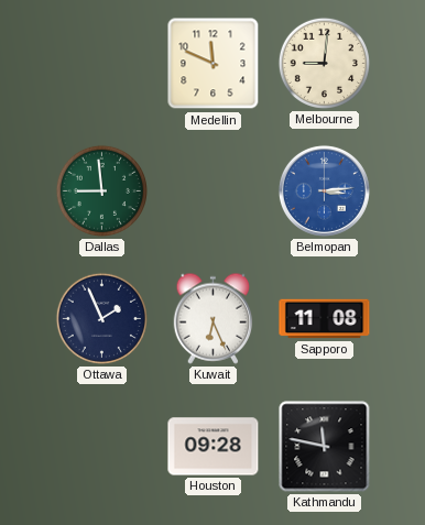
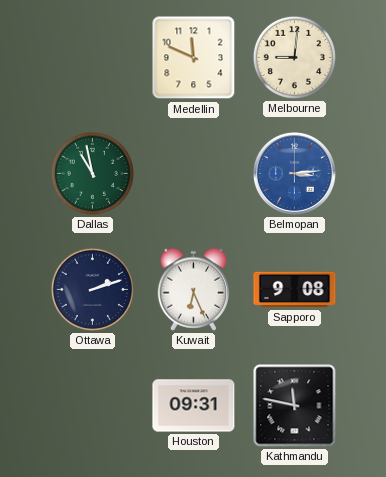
Dallas: 8:59 -> 10:58 (92, 173)
Ottawa: 1:56 -> 2:12 (92, 289)
Sapporo: 11:08 -> 9:08 (295, 290)
Houston: 09:28 -> 09:31 (194, 406)
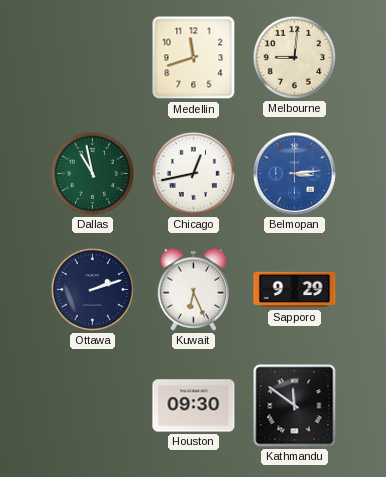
Medellin: 11:49 -> 11:42 (194, 58)
Chicago: none -> 12:43 (193, 173)
Sapporo: 9:08 -> 9:29 (295, 290)
Houston: 09:31 -> 09:30 (194, 406)
Kathmandu: 11:47 -> 11:51 (295, 406)
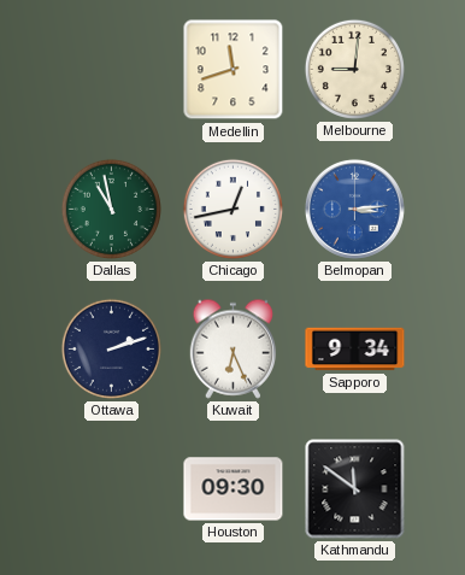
Sapporo: 9:29 -> 9:34 (355, 350)
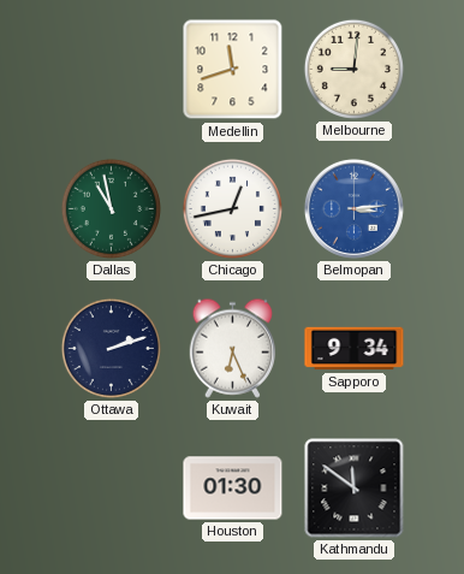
Houston: 09:30 -> 01:30 (233, 489)
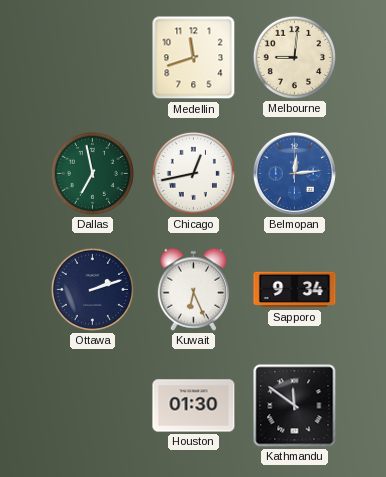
Dallas: 10:58 -> 6:58 (92, 173)
Belmopan: 3:14 -> 12:14 (294, 173)
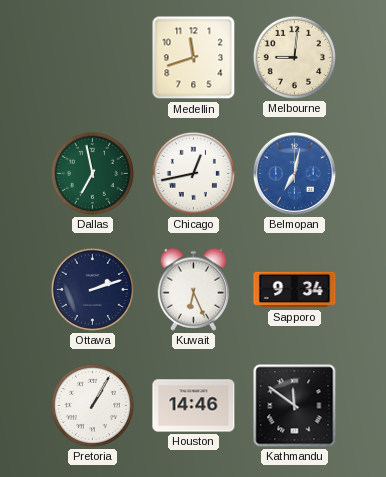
Belmopan: 12:14 -> 7:02 (294, 173)
Pretoria: none -> 1:05 (92, 405)
Houston: 01:30 -> 14:46 (194, 406)
